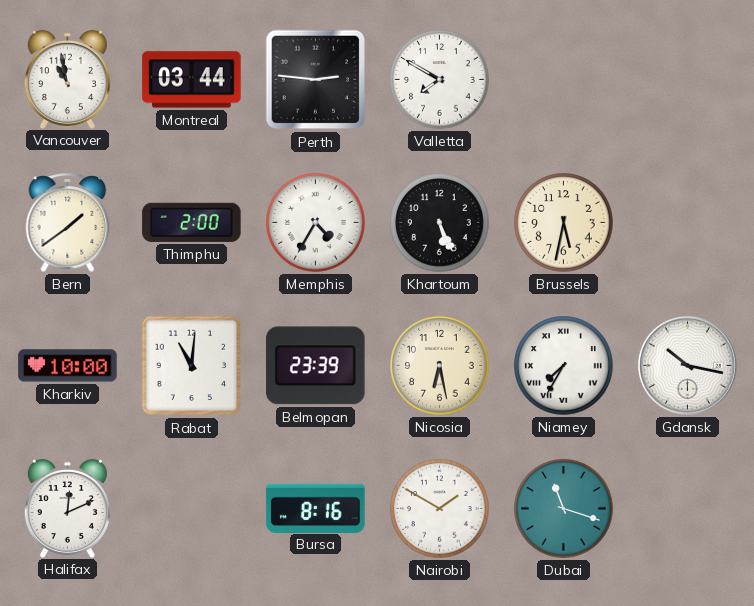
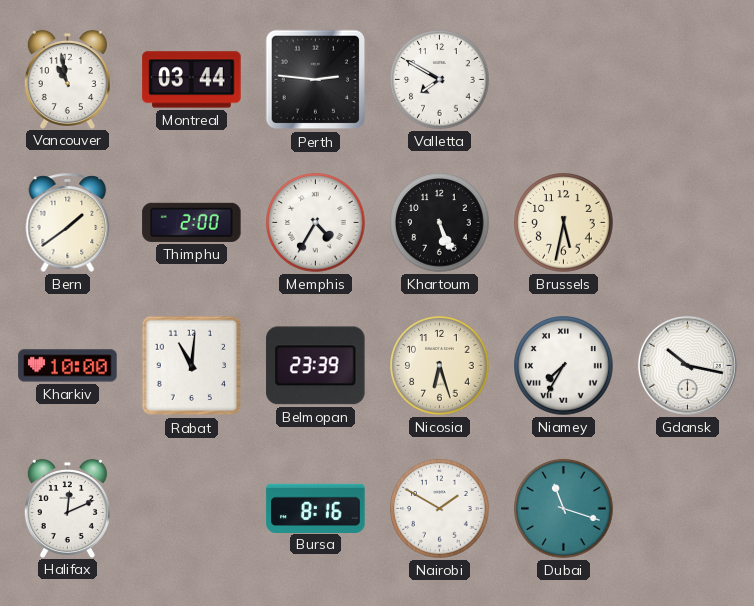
Nicosia: 6:28 -> 6:27 (440, 366)
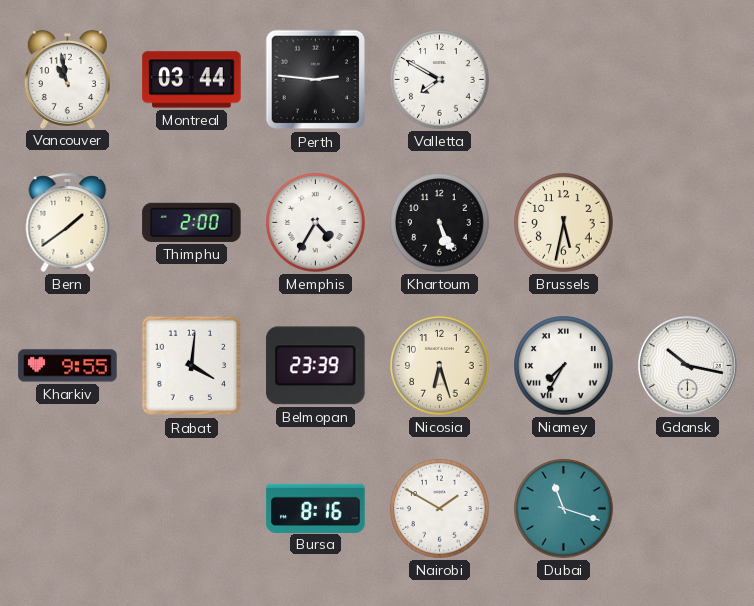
Kharkiv: 10:00 -> 9:55 (68, 366)
Rabat: 11:01 -> 4:01 (192, 366)
Halifax: 12:11 -> none (67, 508)
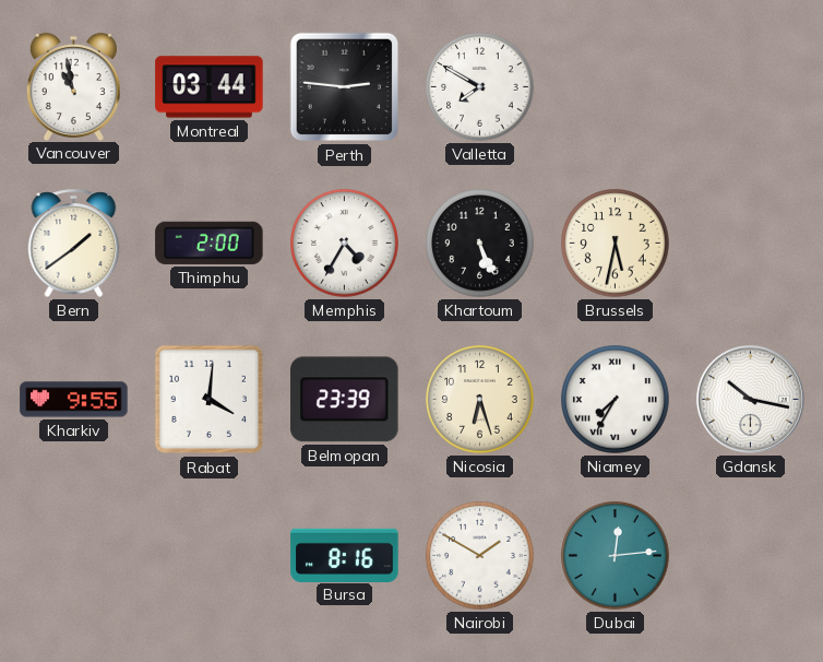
Dubai: 11:18 -> 12:14 (616, 556)
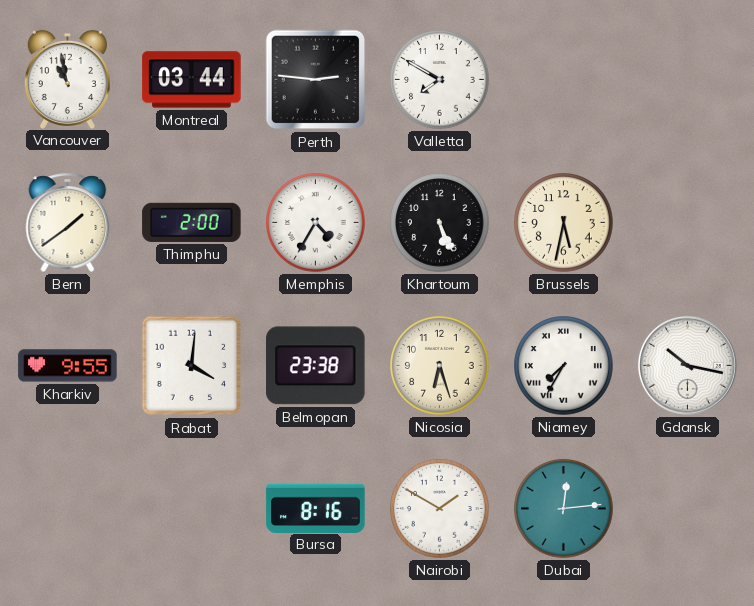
Belmopan: 23:39 -> 23:38 (316, 366)
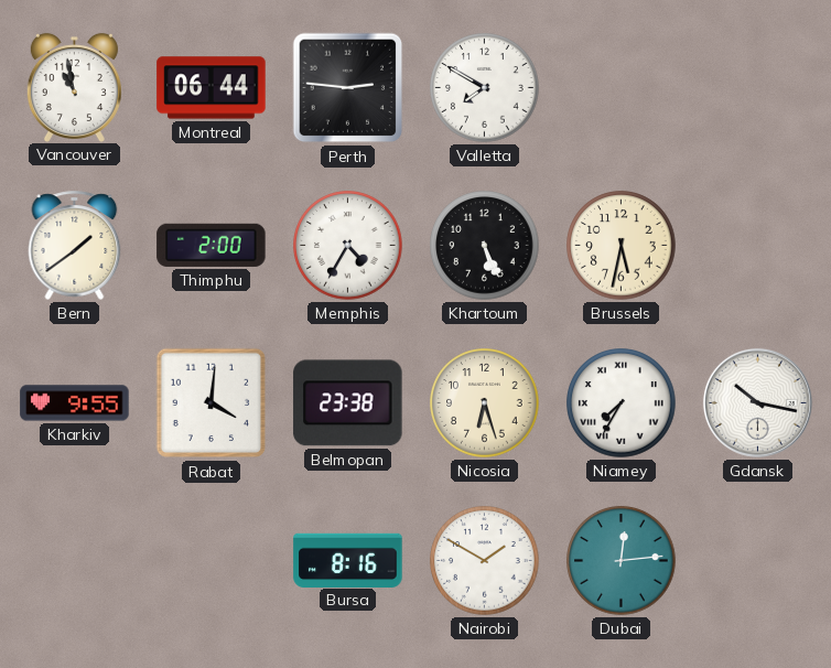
Montreal: 03:44 -> 06:44 (212, 88)
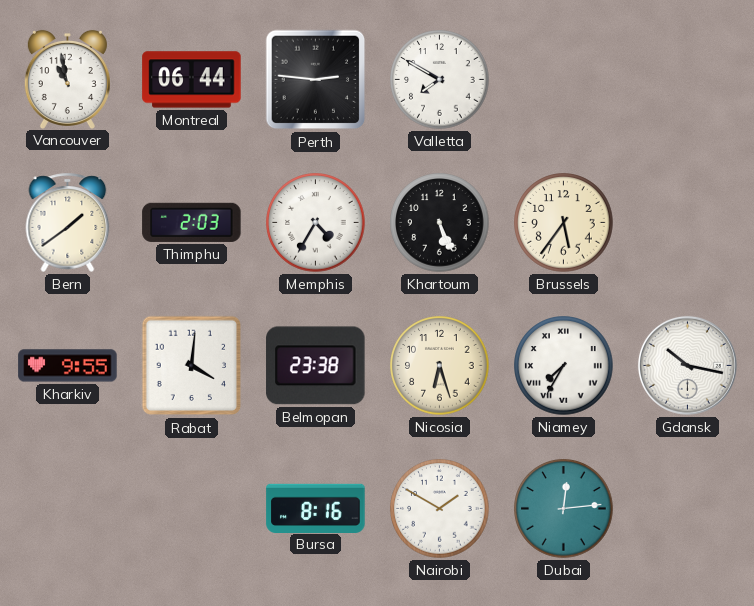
Thimphu: 2:00 -> 2:03 (192, 222)
Brussels: 5:32 -> 5:36 (564, 223)
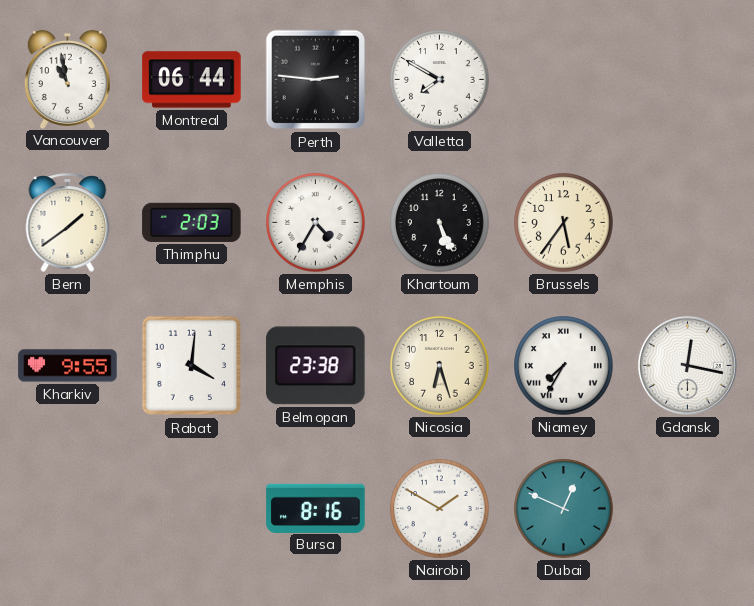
Gdansk: 10:17 -> 12:17 (687, 365)
Dubai: 12:14 -> 12:49 (564, 509)
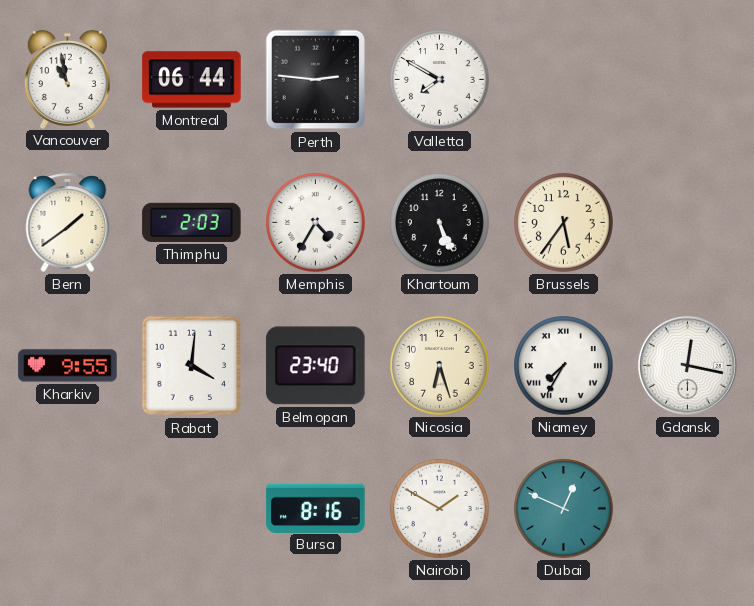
Belmopan: 23:38 -> 23:40 (316, 366)
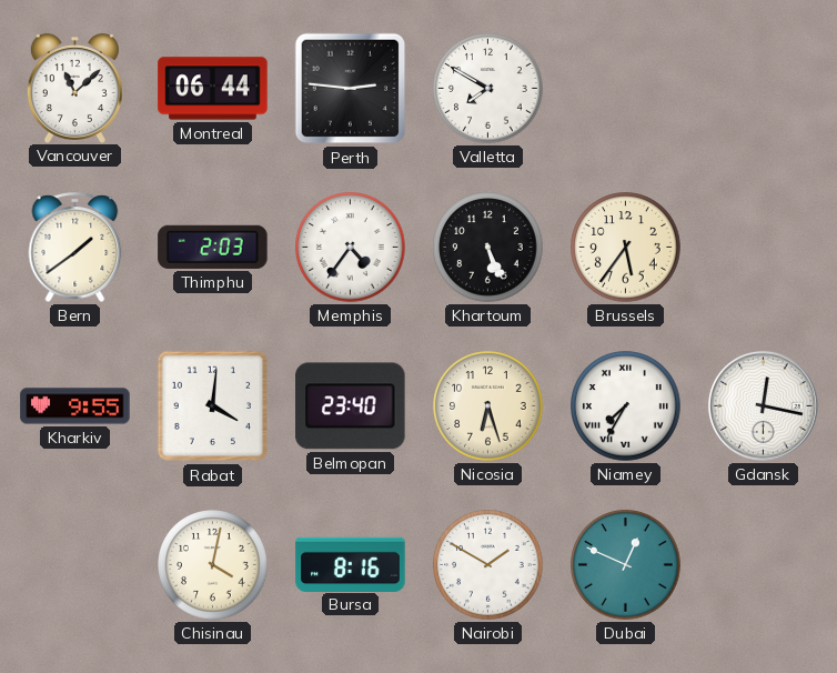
Vancouver: 10:58 -> 11:08 (74, 88)
Memphis: 4:35 -> 4:36 (351, 248)
Chisinau: none -> 4:02 (213, 565)
